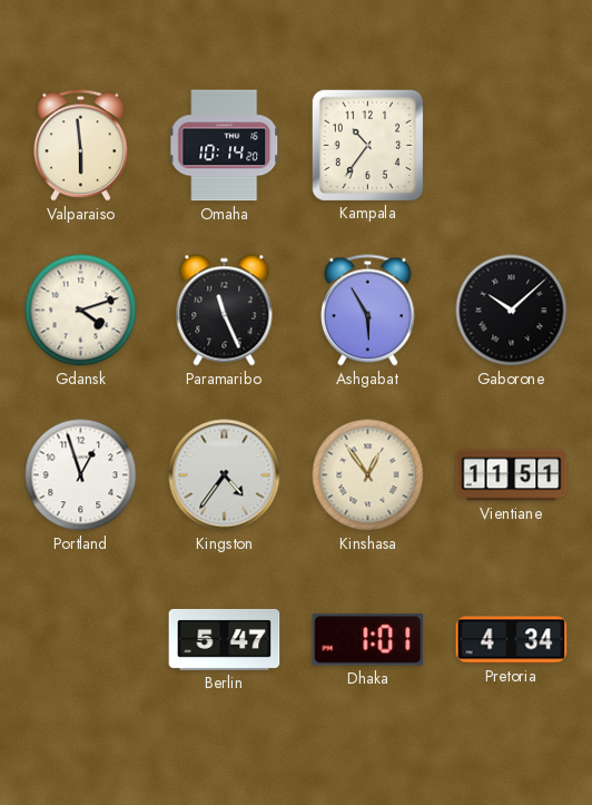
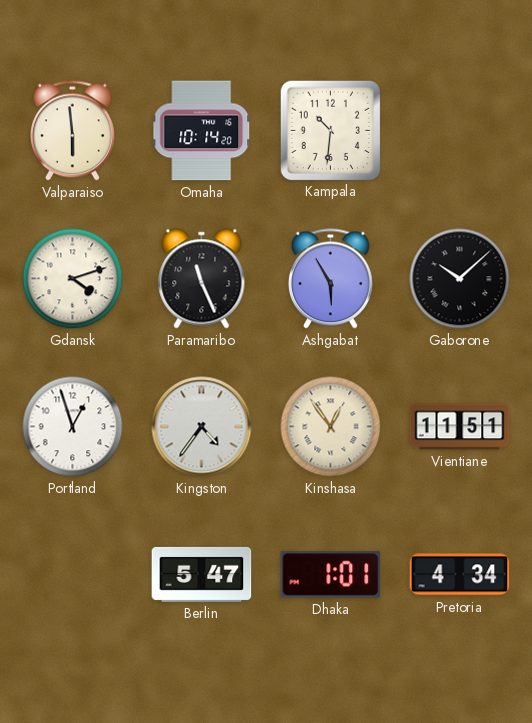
Kampala: 10:36 -> 10:31 (330, 130)
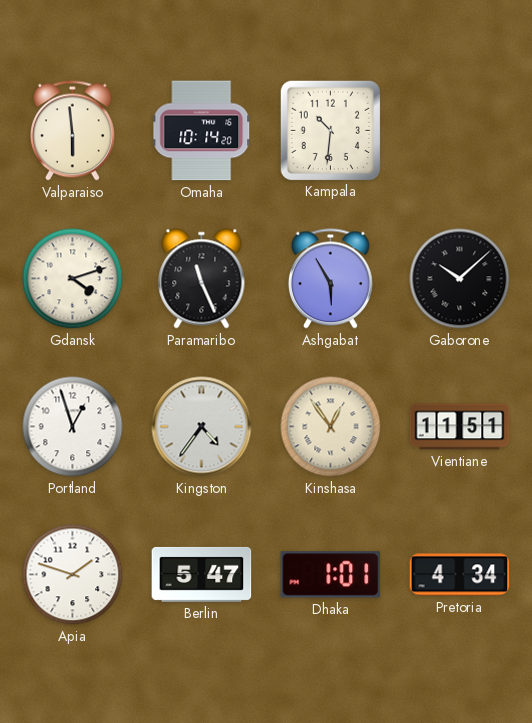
Apia: none -> 1:48 (73, 575)
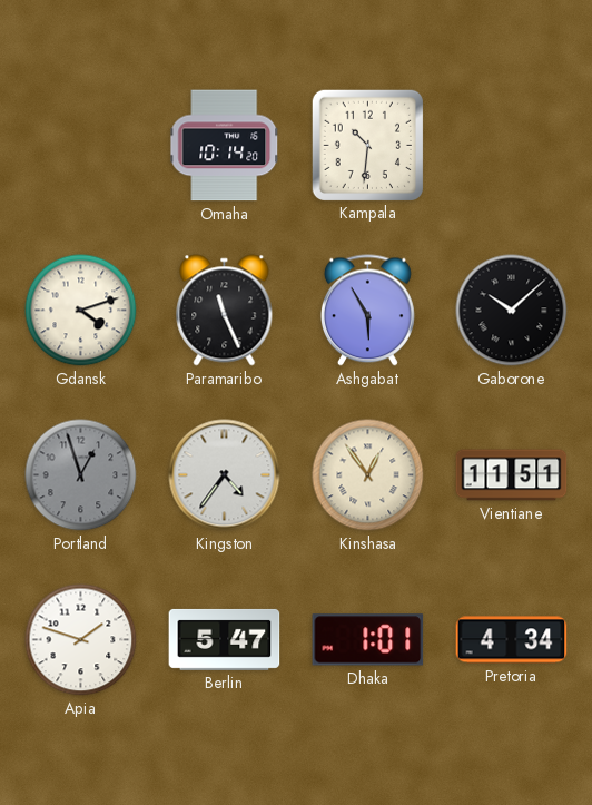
Valparaiso: 5:59 -> none (72, 131)
Portland dial: white -> grey (81, 475)
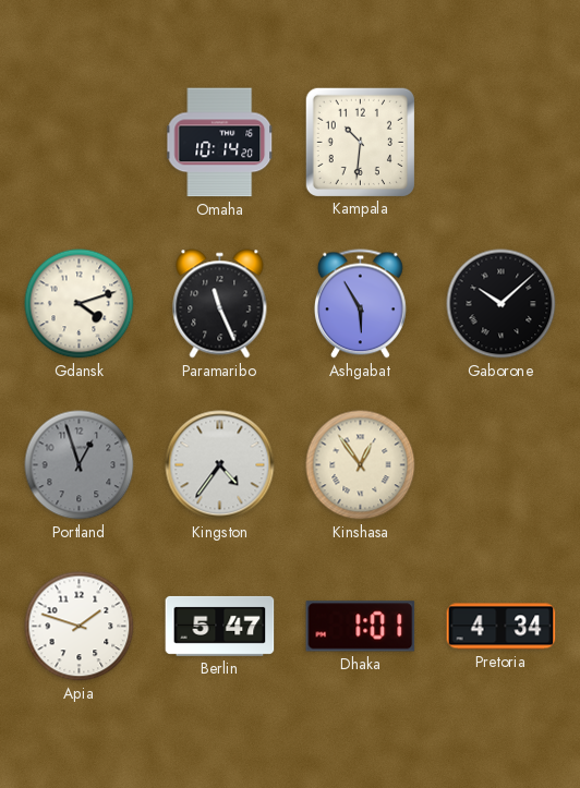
Vientiane: 11:51 -> none (512, 475)
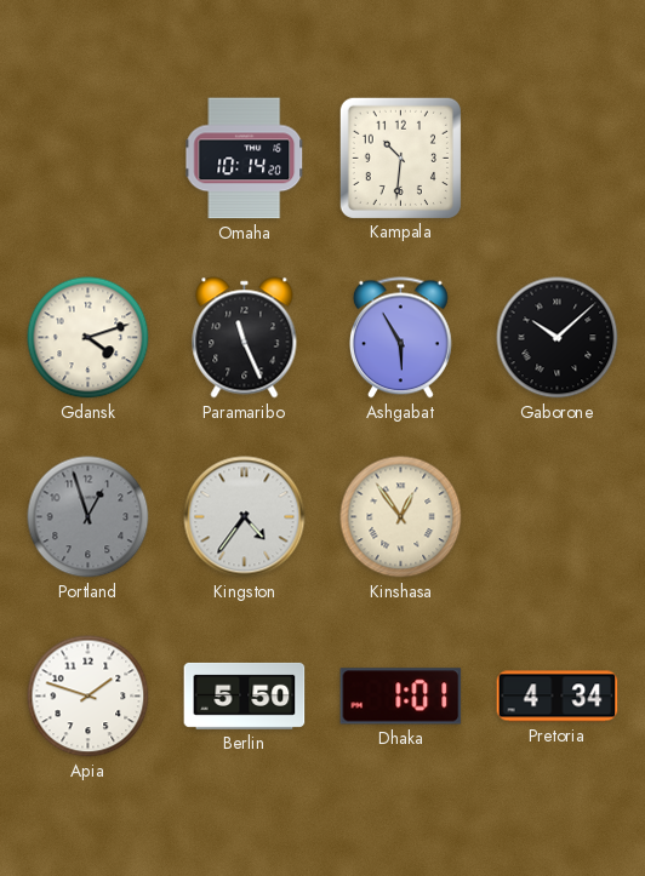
Berlin: 5:47 -> 5:50 (245, 695)
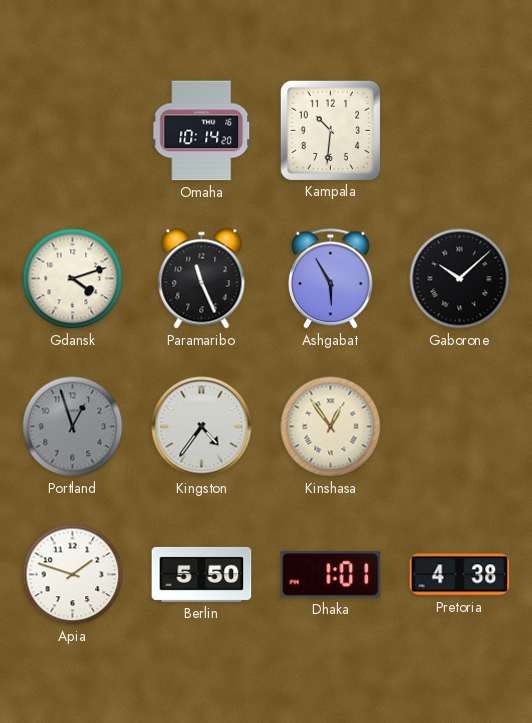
Pretoria: 4:34 -> 4:38 (460, 575)
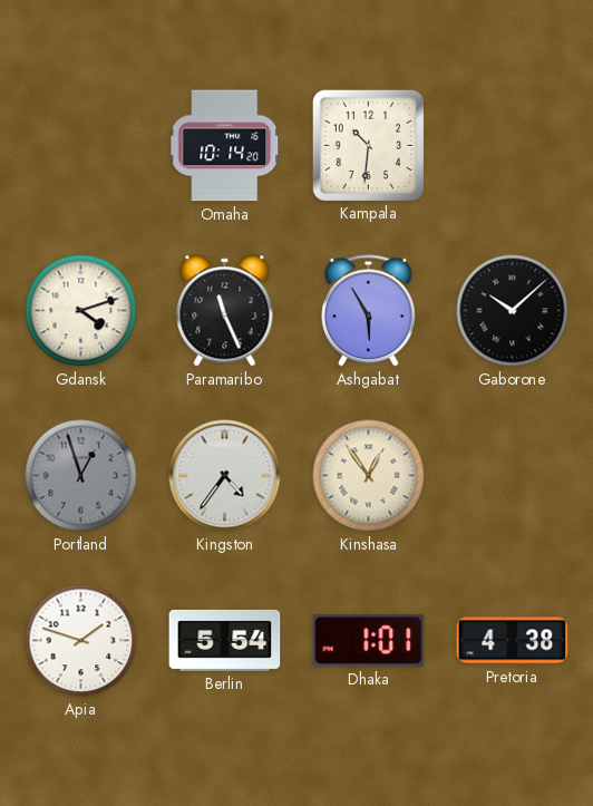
Berlin: 5:50 -> 5:54 (225, 640)
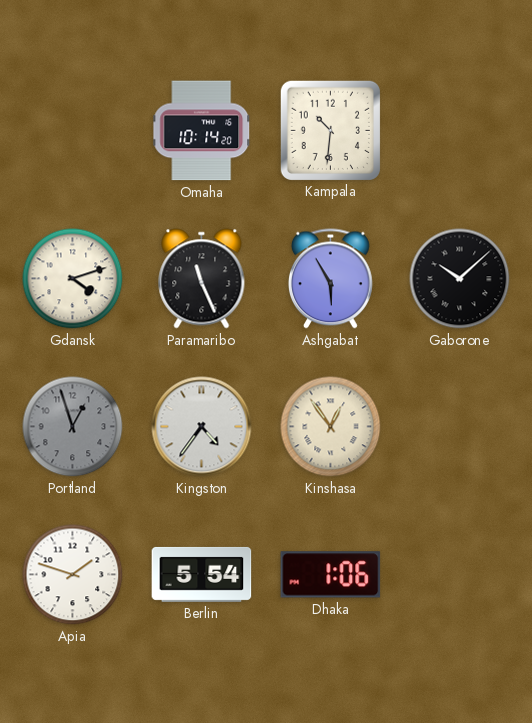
Dhaka: 1:01 -> 1:06 (331, 575)
Pretoria: 4:38 -> none (513, 641)
